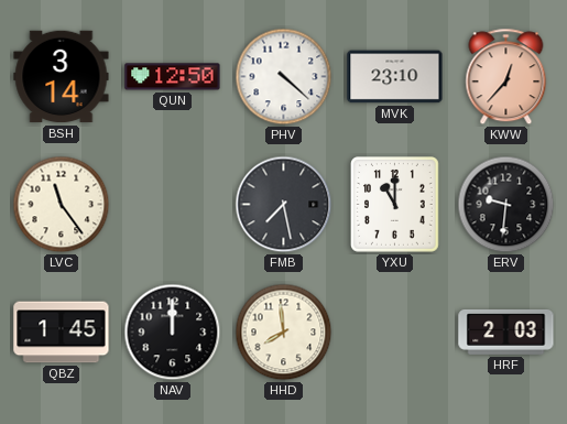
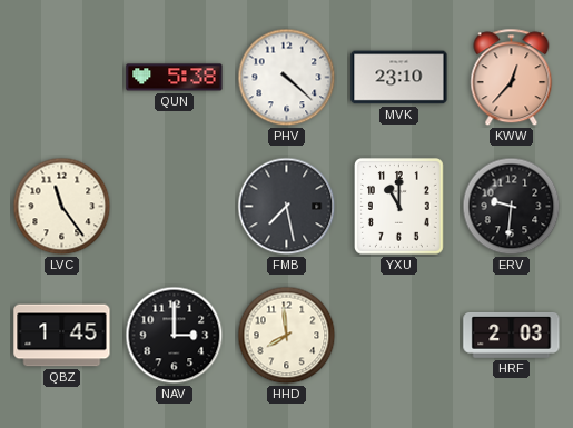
BSH: 3:14 -> none (62, 77)
QUN: 12:50 -> 5:38 (175, 78)
NAV: 12:00 -> 3:00 (175, 336)
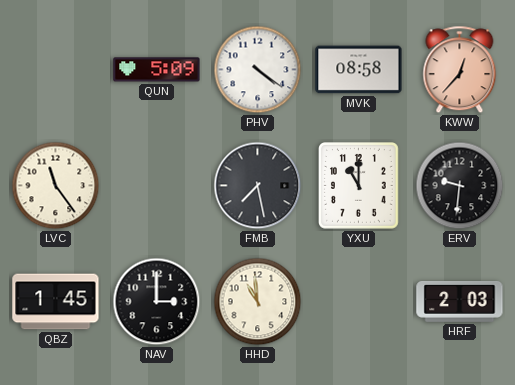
QUN: 5:38 -> 5:09 (157, 70)
PHV: 4:22 -> 4:21 (258, 70)
MVK: 23:10 -> 08:58 (359, 70)
HHD: 7:59 -> 10:59 (258, 302)
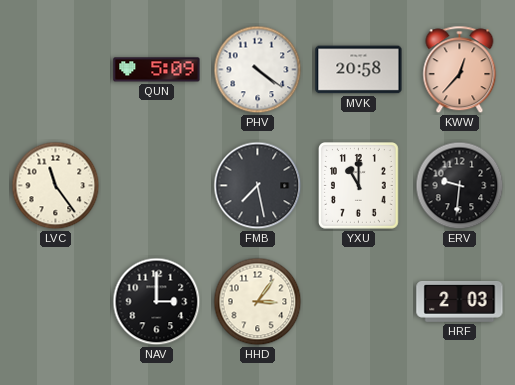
MVK: 08:58 -> 20:58 (359, 70)
QBZ: 1:45 -> none (56, 302)
HHD: 10:59 -> 3:06 (258, 302)
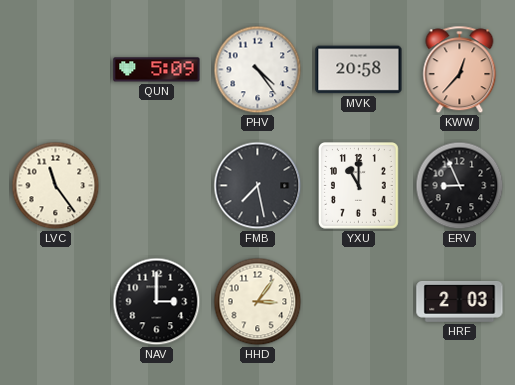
PHV: 4:21 -> 4:24 (258, 70)
ERV: 9:31 -> 8:56 (460, 186)
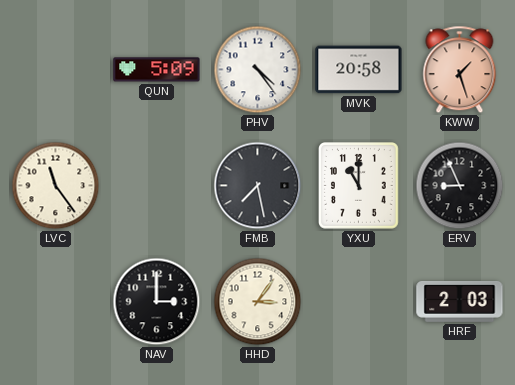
KWW: 12:37 -> 1:27 (460, 70)
